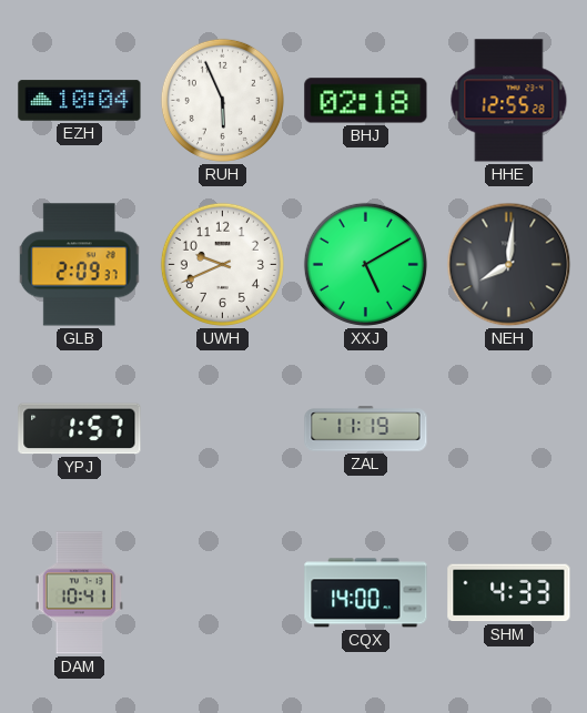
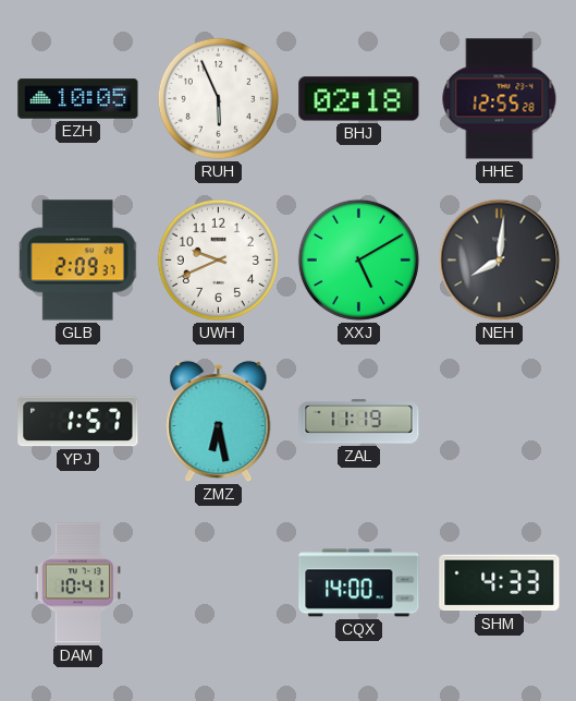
EZH: 10:04 -> 10:05 (78, 99)
ZMZ: none -> 6:28 (219, 422)
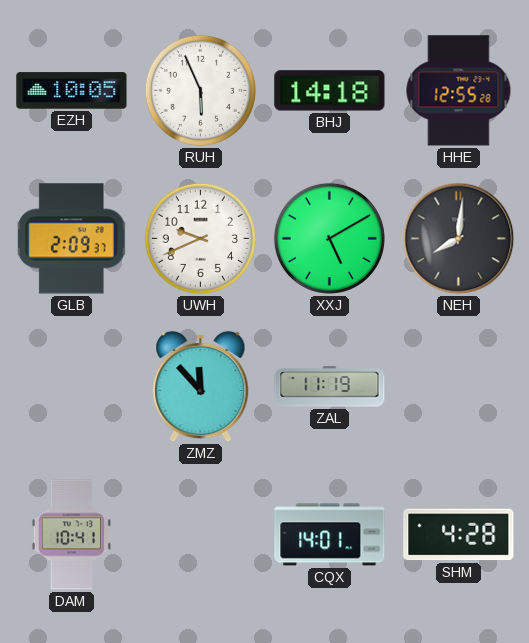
BHJ: 02:18 -> 14:18 (330, 91)
YPJ: 1:57 -> none (78, 422)
ZMZ: 6:28 -> 11:53 (201, 387)
CQX: 14:00 -> 14:01 (330, 535)
SHM: 4:33 -> 4:28 (459, 535)
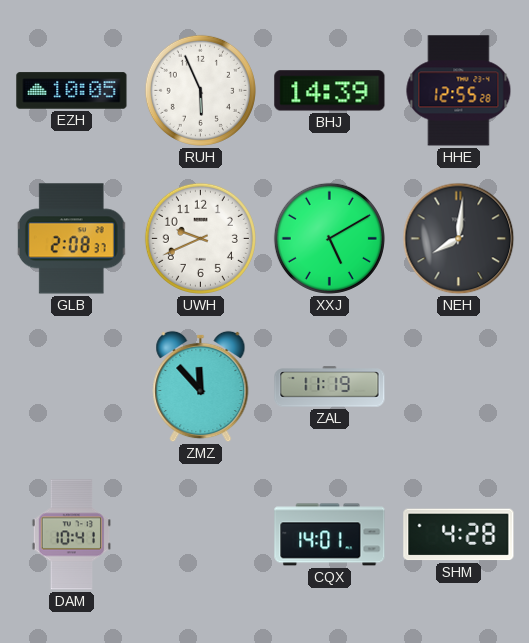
BHJ: 14:18 -> 14:39 (330, 91)
GLB: 2:09 -> 2:08 (72, 239)
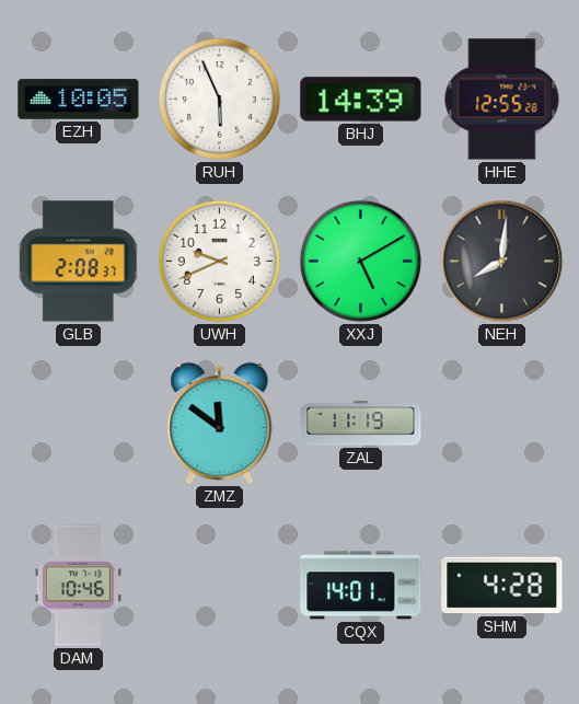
ZMZ: 11:53 -> 11:51 (220, 424)
DAM: 10:41 -> 10:46 (78, 586)
